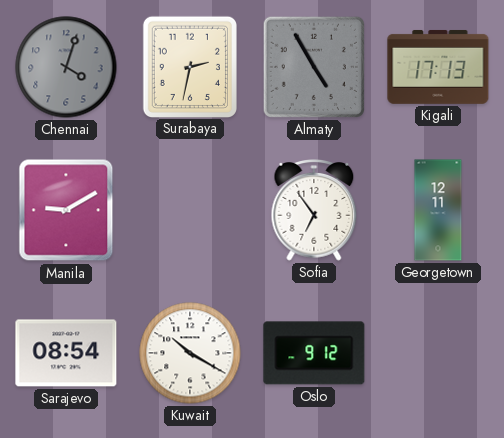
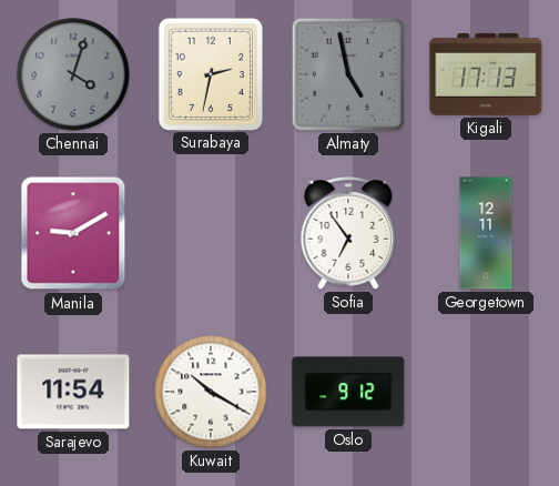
Almaty: 4:55 -> 4:58 (348, 74)
Sarajevo: 08:54 -> 11:54 (73, 392)
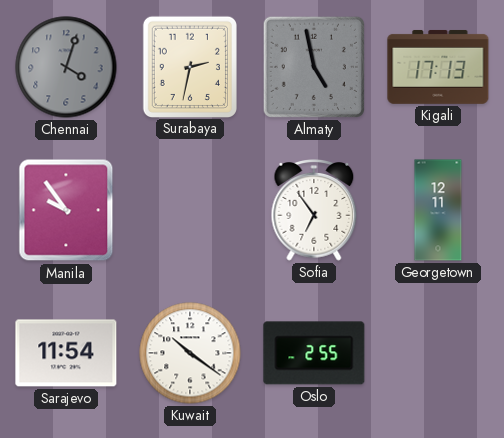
Manila: 9:10 -> 9:54 (66, 210)
Kuwait: 10:20 -> 10:21 (190, 353)
Oslo: 9:12 -> 2:55 (314, 353)
